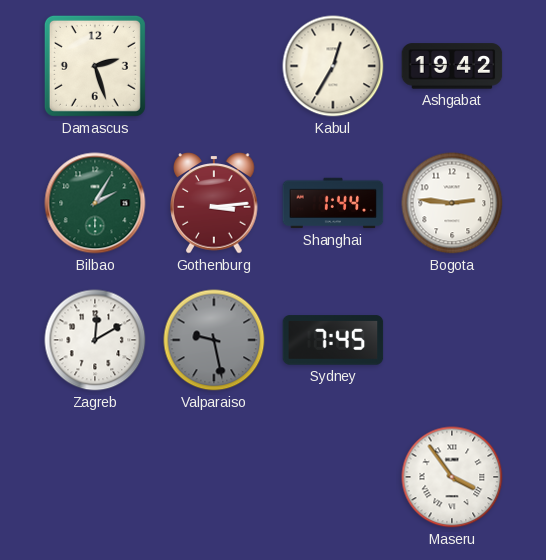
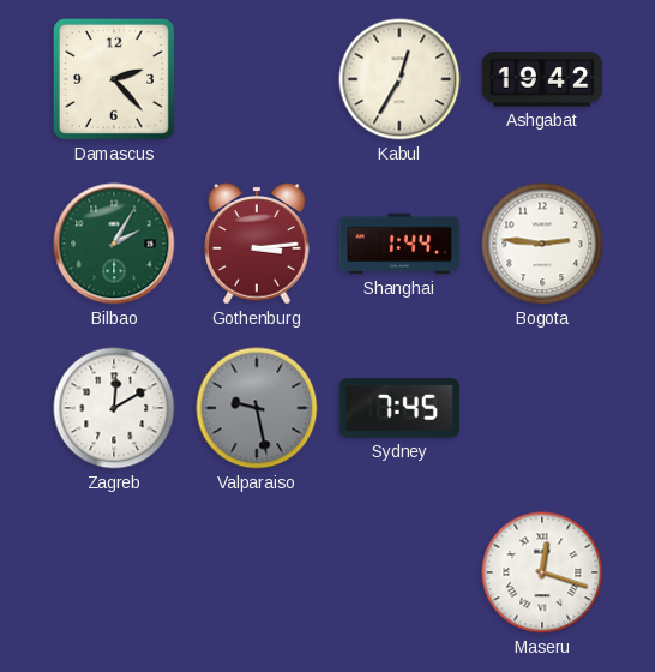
Damascus: 2:27 -> 2:23 (114, 79)
Maseru: 3:54 -> 12:18 (542, 572)
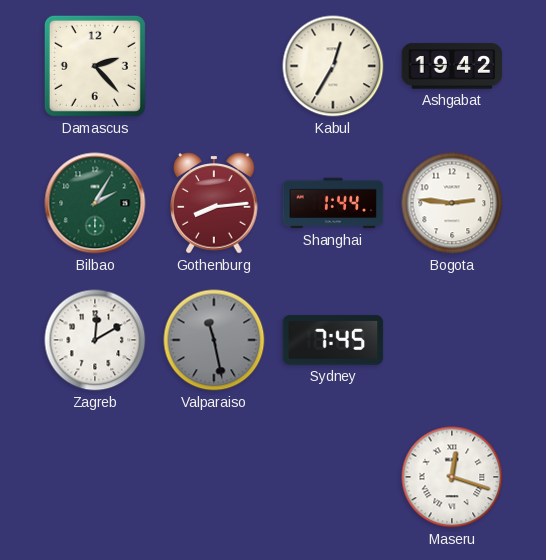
Gothenburg: 3:14 -> 8:14 (214, 203)
Valparaiso: 9:28 -> 11:28 (214, 340)
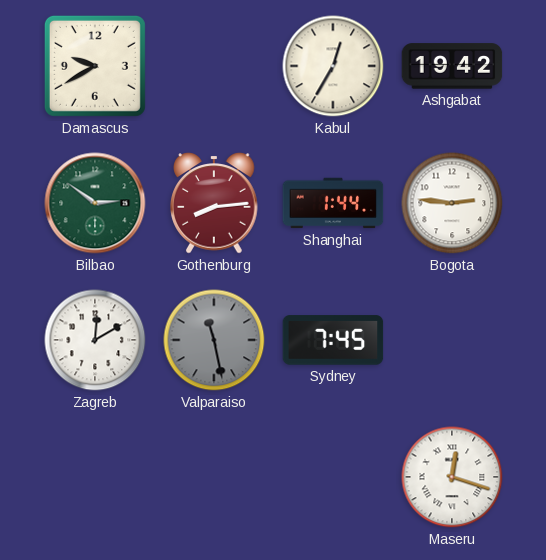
Damascus: 2:23 -> 9:40 (95, 66)
Bilbao: 2:05 -> 2:51 (95, 203)
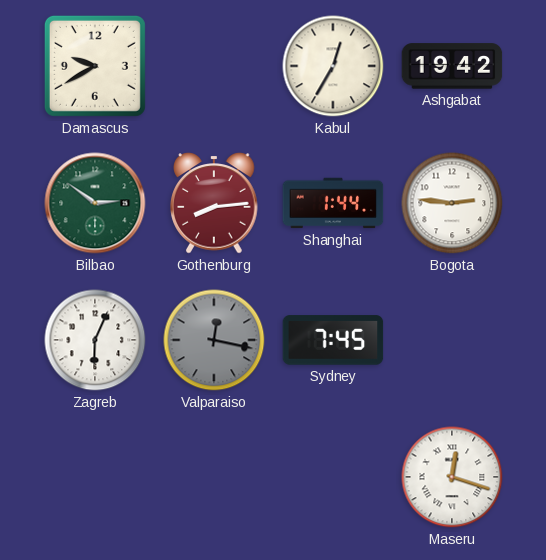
Zagreb: 12:10 -> 6:04 (95, 340)
Valparaiso: 11:28 -> 12:17 (214, 340)
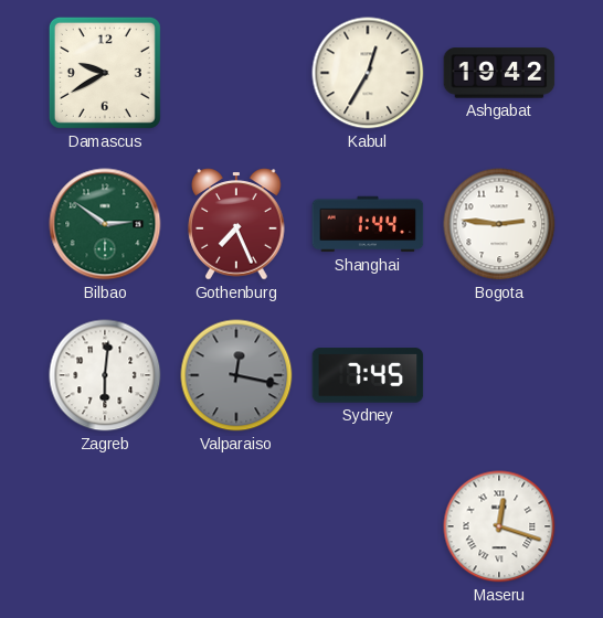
Gothenburg: 8:14 -> 7:26 (236, 224)
Zagreb: 6:04 -> 6:01 (105, 375)
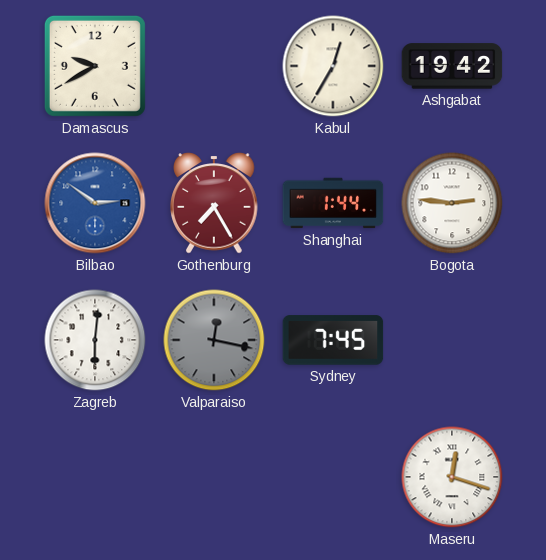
Bilbao dial: green -> blue (95, 203)
Gothenburg: 7:26 -> 7:25 (214, 203)
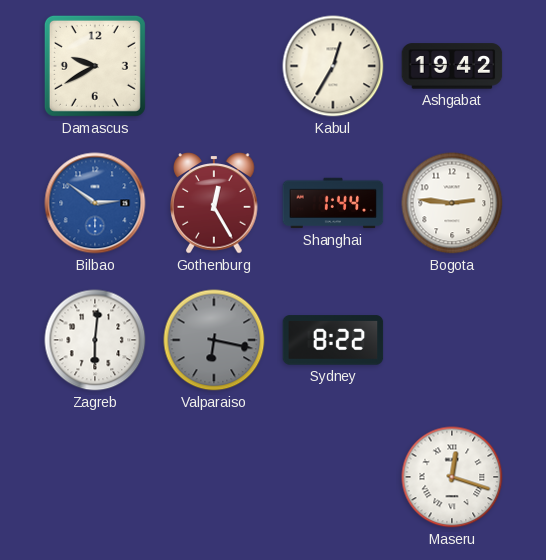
Gothenburg: 7:25 -> 12:25 (214, 203)
Valparaiso: 12:17 -> 6:17 (214, 340)
Sydney: 7:45 -> 8:22 (333, 340)
